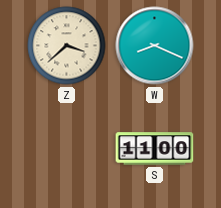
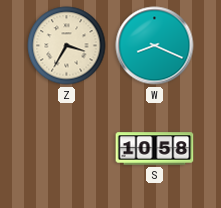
Z: 3:38 -> 3:35 (67, 46)
S: 11:00 -> 10:58 (155, 149)
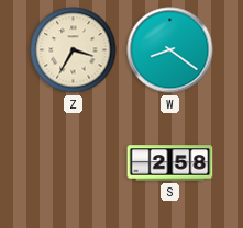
W: 8:19 -> 8:21 (170, 50)
S: 10:58 -> 2:58 (170, 163)
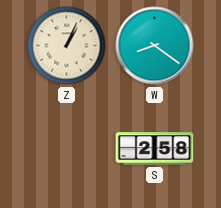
Z: 3:35 -> 1:04 (67, 46)
